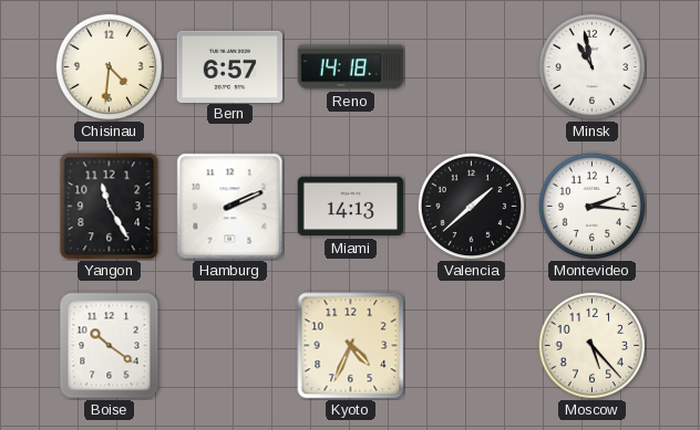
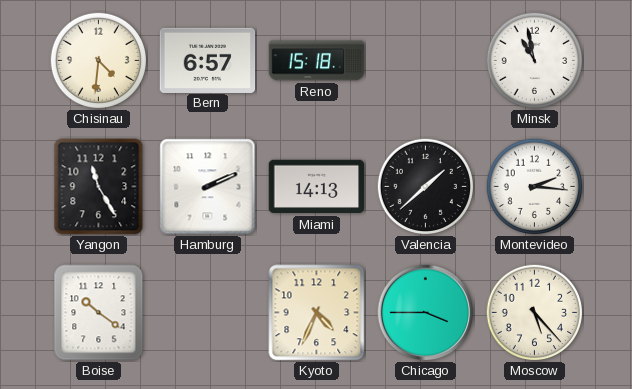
Reno: 14:18 -> 15:18 (317, 61)
Chicago: none -> 3:45 (426, 313)
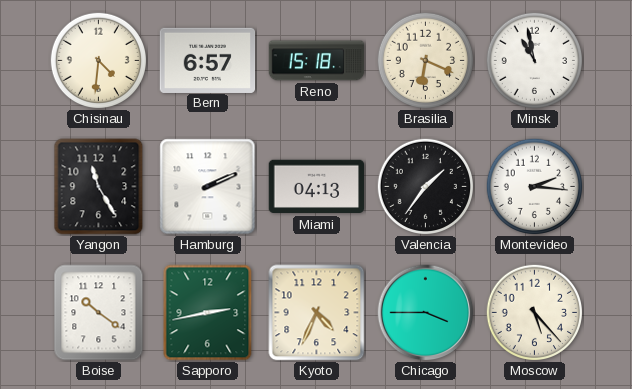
Brasilia: none -> 6:19 (425, 60)
Miami: 14:13 -> 04:13 (317, 187)
Valencia: 1:38 -> 1:36 (425, 186)
Sapporo: none -> 2:43 (208, 313)
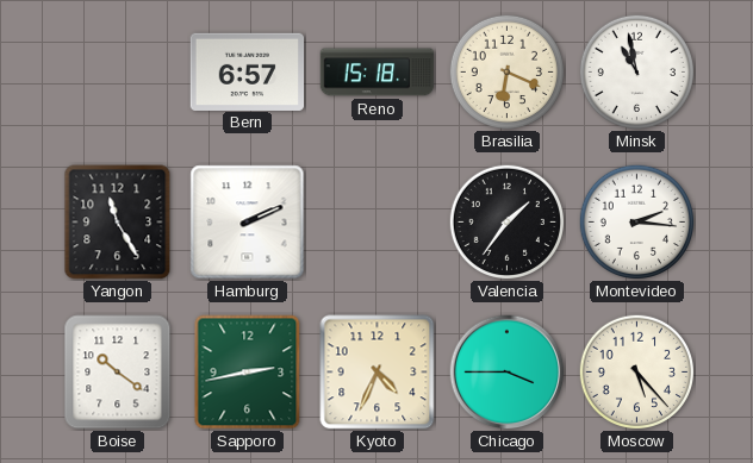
Chisinau: 4:31 -> none (98, 60)
Miami: 04:13 -> none (317, 187)
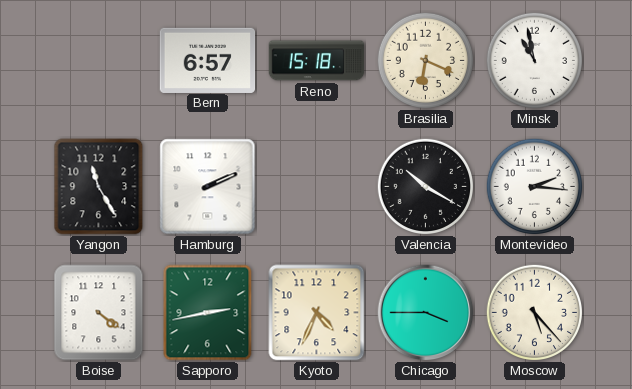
Valencia: 1:36 -> 10:20 (425, 186)
Boise: 10:21 -> 4:21 (99, 313)
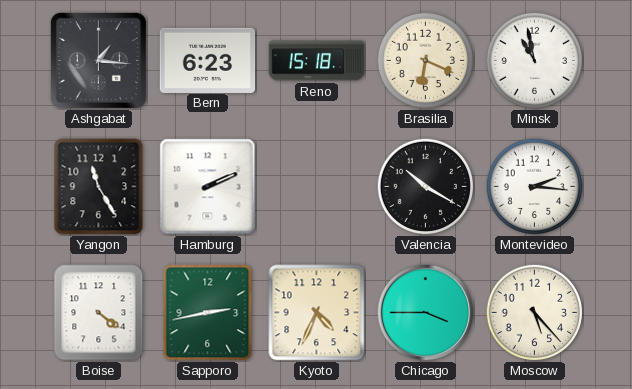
Ashgabat: none -> 1:16 (98, 60)
Bern: 6:57 -> 6:23 (208, 60)
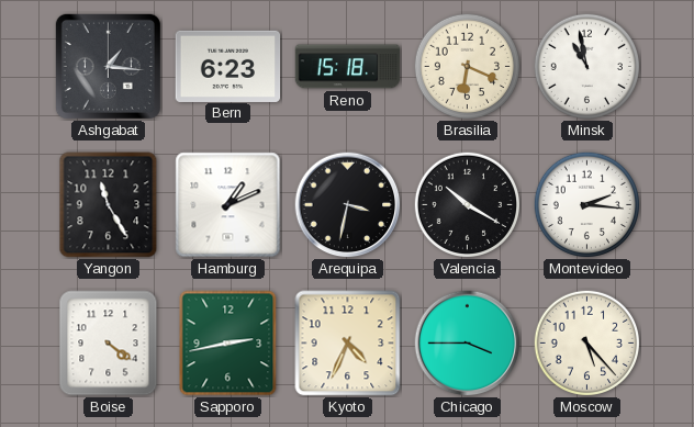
Hamburg: 2:11 -> 1:11 (228, 205)
Arequipa: none -> 3:32 (348, 205)
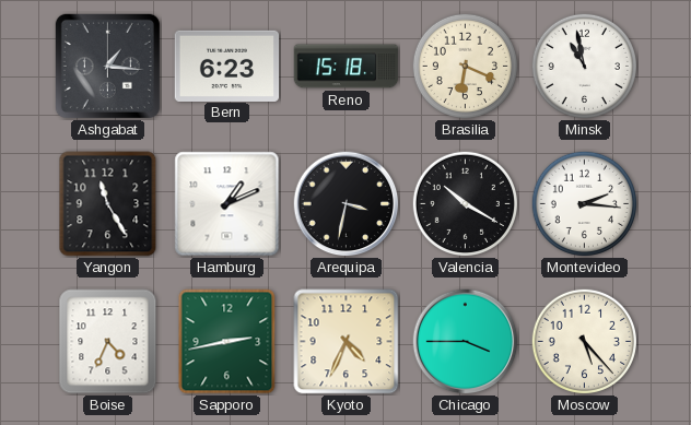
Boise: 4:21 -> 4:34 (108, 342)
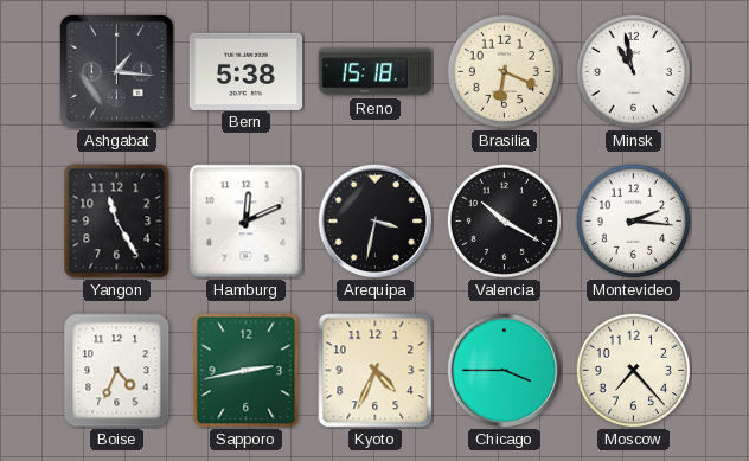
Bern: 6:23 -> 5:38 (247, 71)
Hamburg: 1:11 -> 12:11 (247, 222)
Moscow: 5:23 -> 7:23 (633, 370)
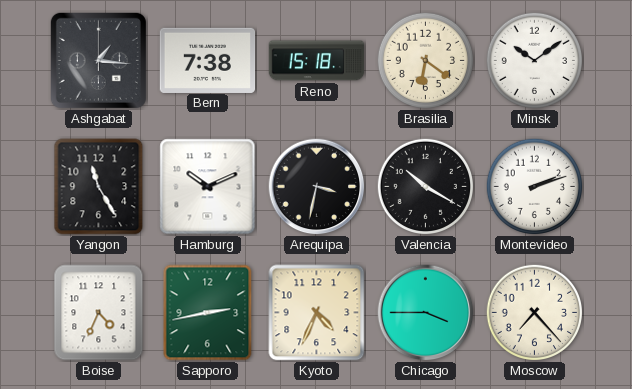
Bern: 5:38 -> 7:38 (208, 60)
Brasilia: 6:19 -> 6:21 (425, 60)
Minsk: 10:58 -> 10:09 (534, 60)
Hamburg: 12:11 -> 10:11 (208, 187)
Montevideo: 2:16 -> 2:12 (534, 186)
